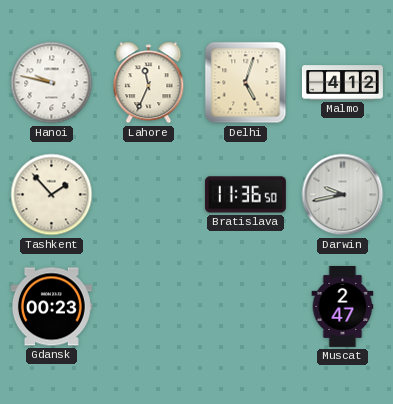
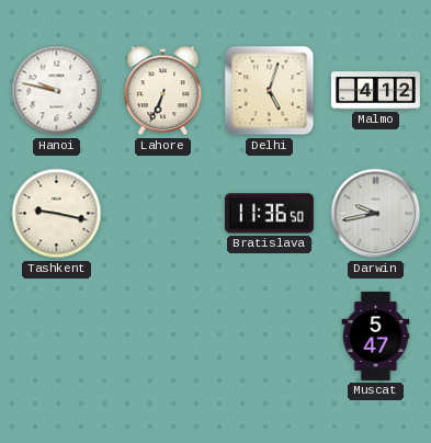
Lahore: 11:34 -> 6:34 (163, 91)
Tashkent: 1:53 -> 9:17 (57, 214)
Gdansk: 00:23 -> none (51, 307)
Muscat: 2:47 -> 5:47 (376, 336)
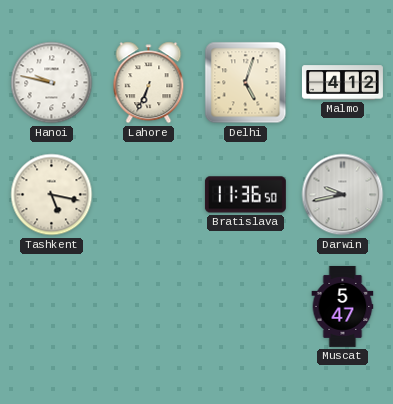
Tashkent: 9:17 -> 5:17 (52, 195)
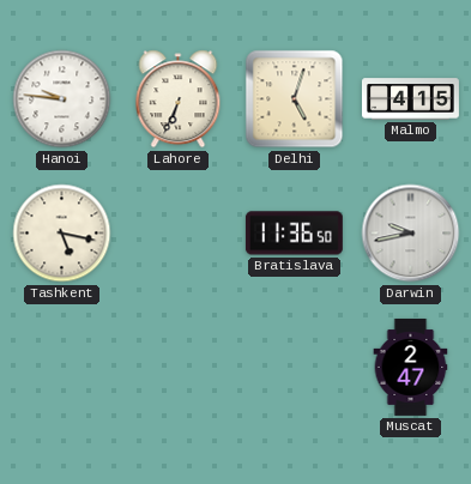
Hanoi: 9:47 -> 9:46 (62, 99)
Malmo: 4:12 -> 4:15 (410, 99)
Muscat: 5:47 -> 2:47 (411, 367)
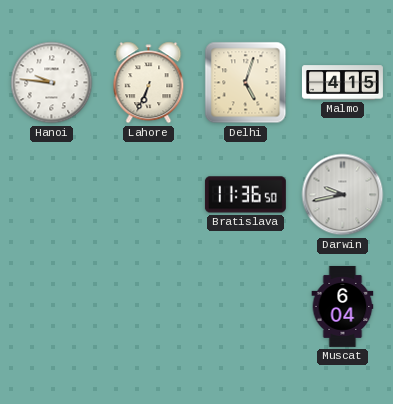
Tashkent: 5:17 -> none (62, 234)
Muscat: 2:47 -> 6:04 (343, 306)
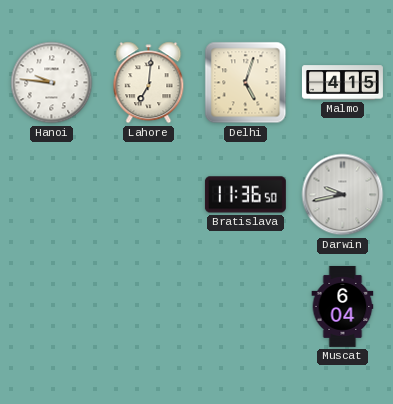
Lahore: 6:34 -> 7:01 (149, 83)
